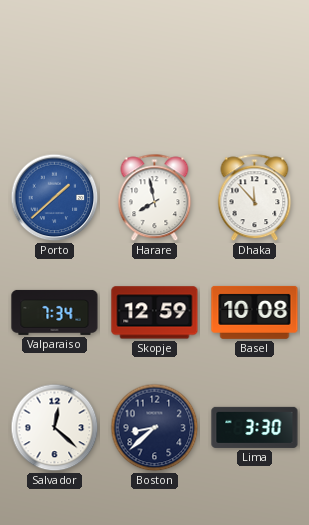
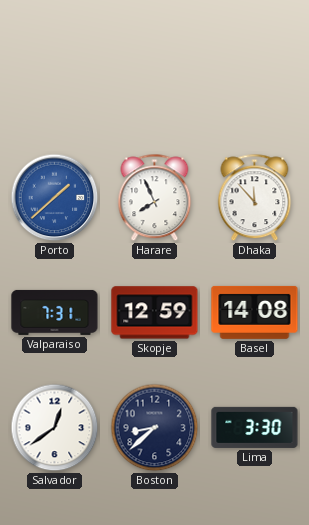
Harare: 7:58 -> 7:56 (155, 198)
Valparaiso: 7:34 -> 7:31 (55, 312)
Basel: 10:08 -> 14:08 (255, 312)
Salvador: 12:22 -> 12:39 (55, 428)
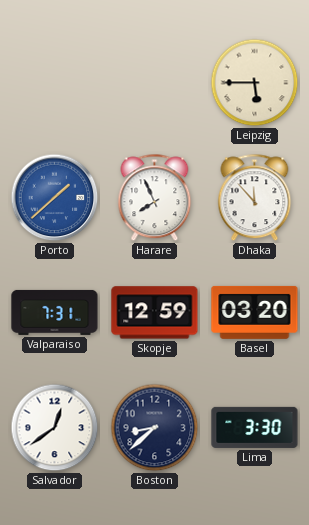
Leipzig: none -> 5:45 (255, 83)
Basel: 14:08 -> 03:20 (255, 312)
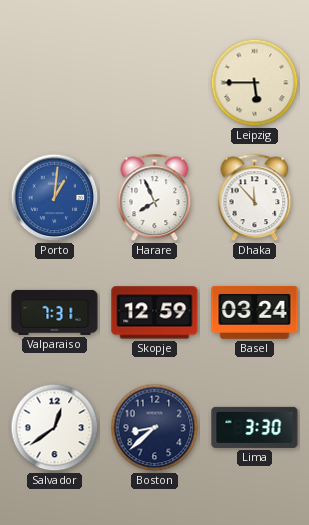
Porto: 1:38 -> 1:01 (55, 198)
Basel: 03:20 -> 03:24 (255, 312)
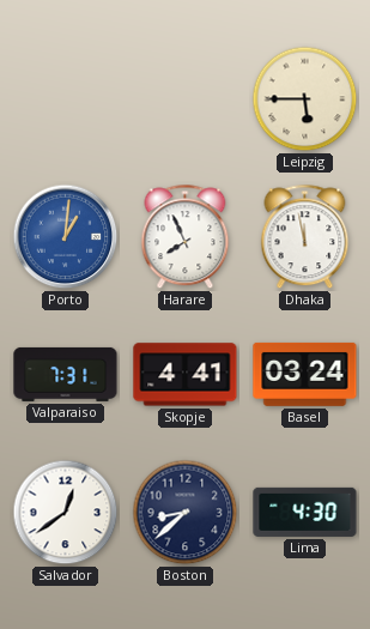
Dhaka: 11:53 -> 11:58 (305, 237)
Skopje: 12:59 -> 4:41 (186, 375)
Lima: 3:30 -> 4:30 (305, 512)
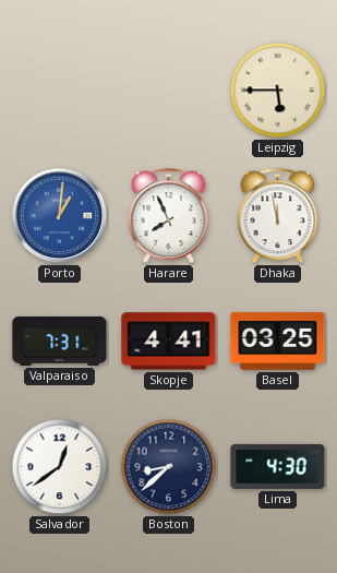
Basel: 03:24 -> 03:25 (278, 341)
